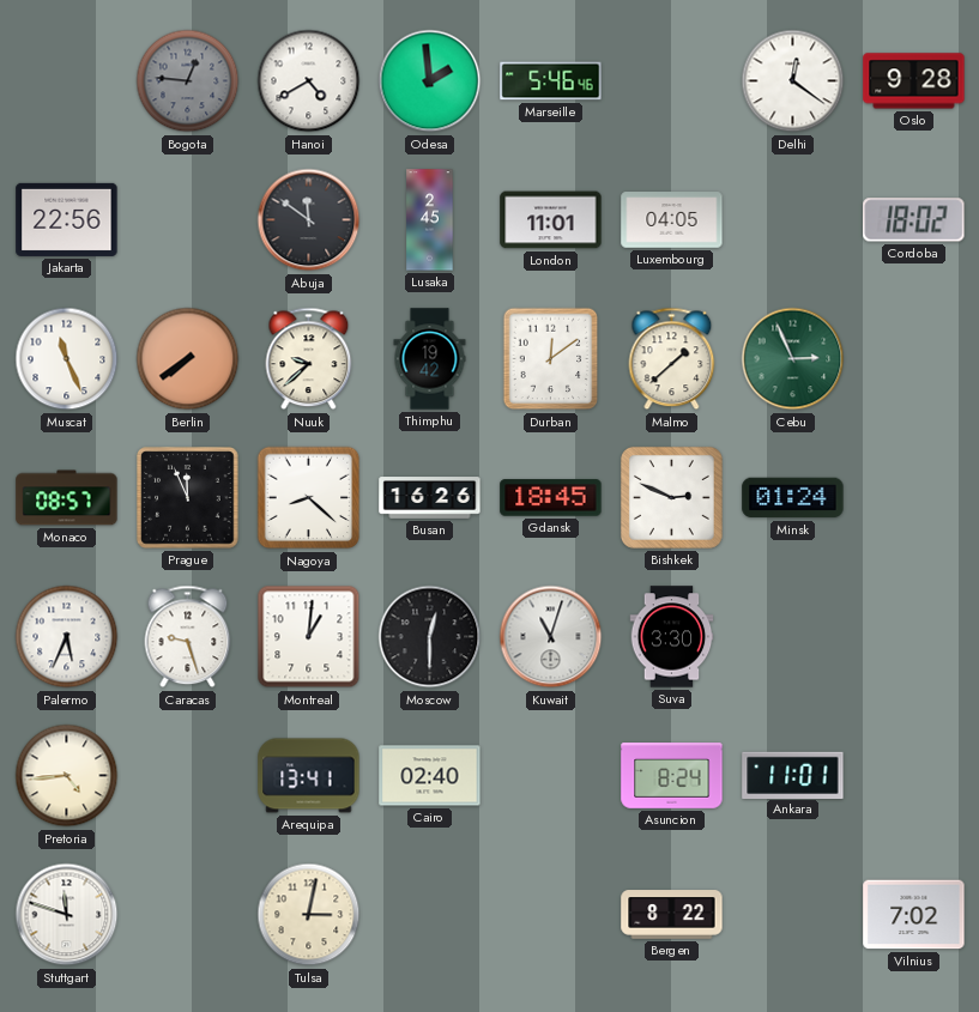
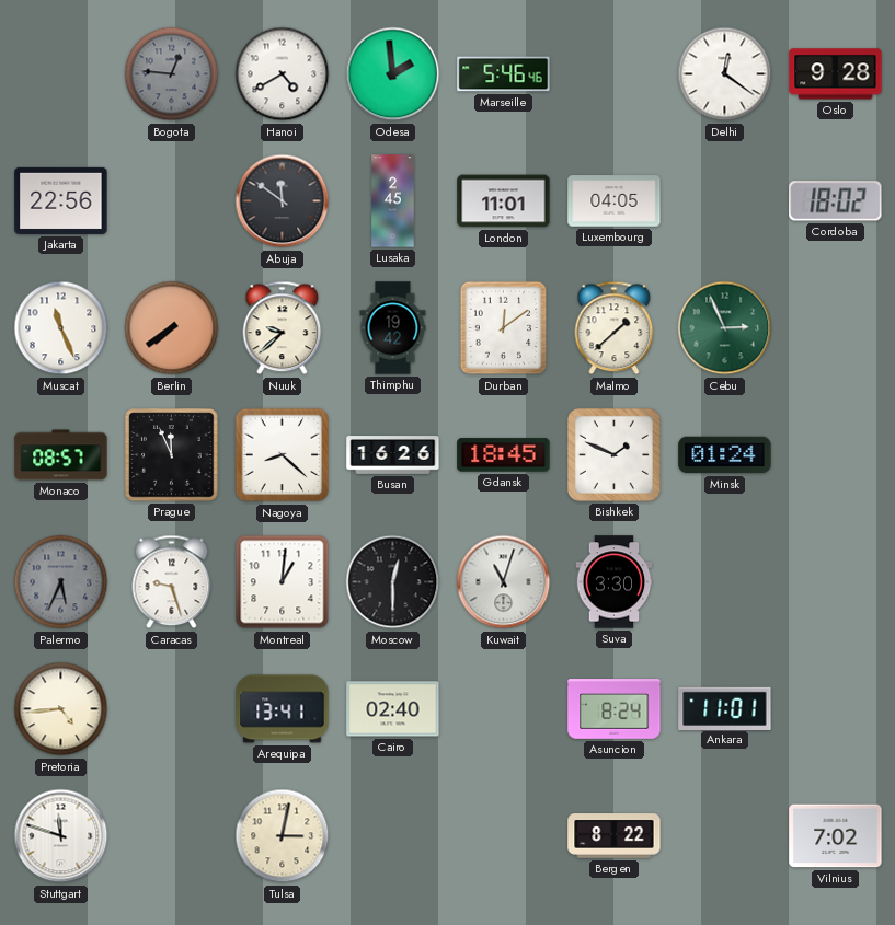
Bishkek: 2:49 -> 1:49 (613, 454)
Palermo dial: white -> grey (61, 582)
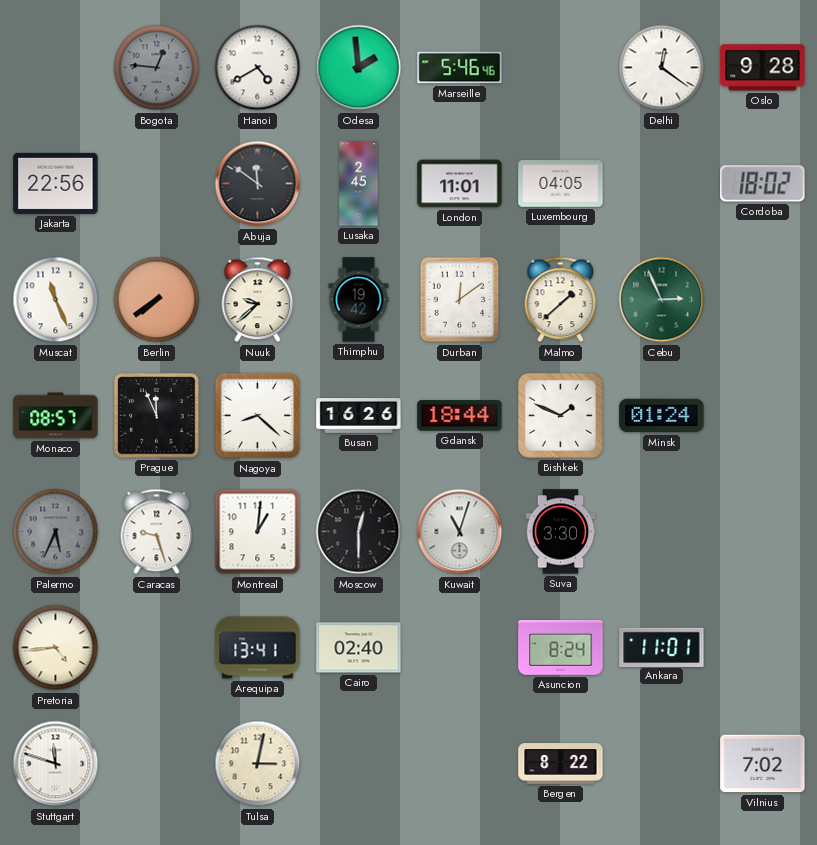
Gdansk: 18:45 -> 18:44 (460, 416)
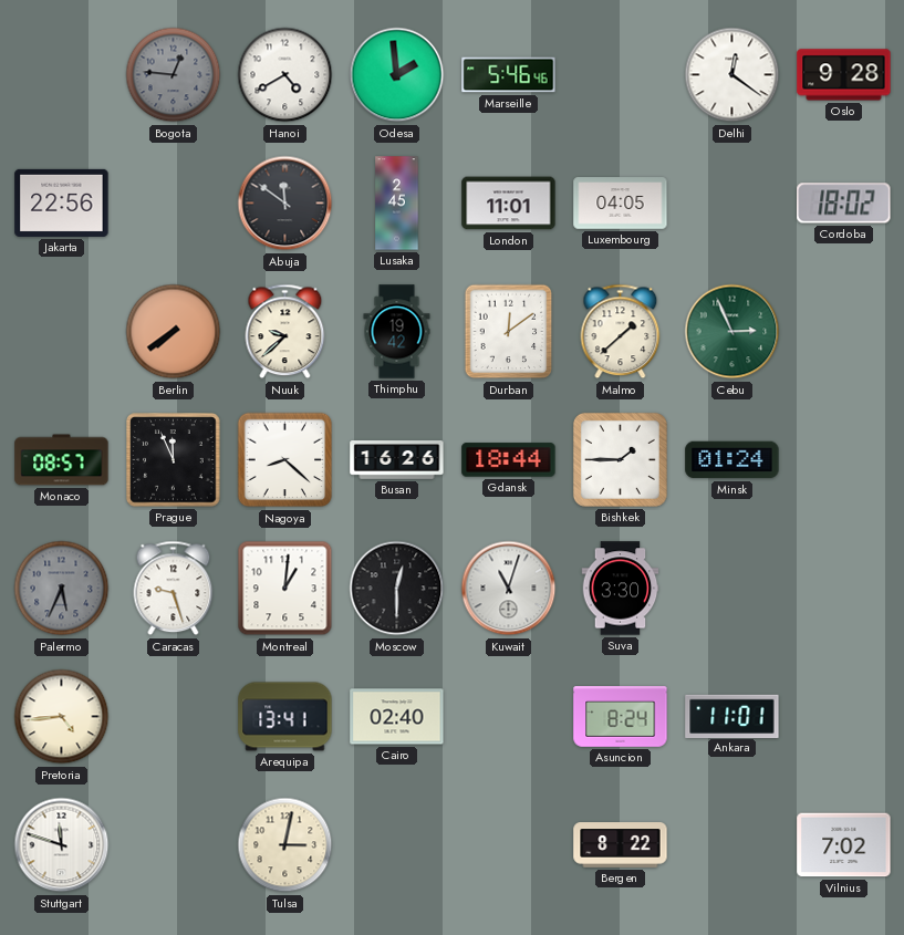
Muscat: 11:26 -> none (56, 300)
Bishkek: 1:49 -> 1:45 (620, 459)
